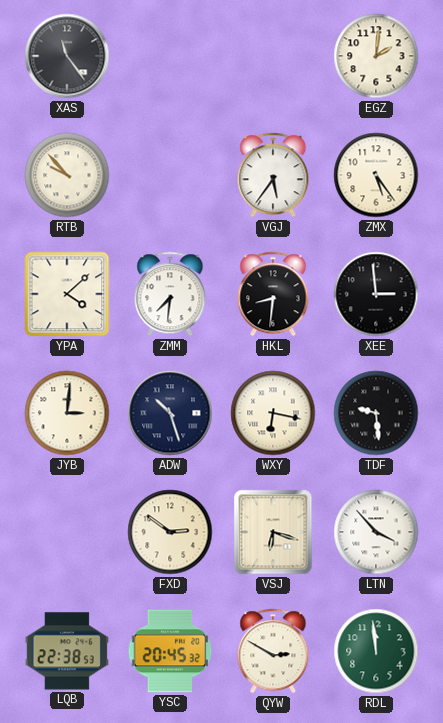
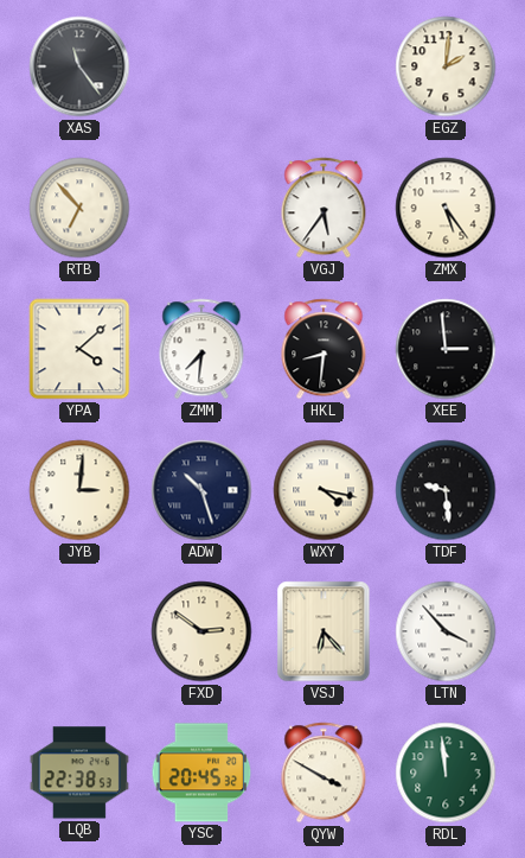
RTB: 9:53 -> 6:53 (79, 208)
WXY: 6:17 -> 4:17 (324, 490)
VSJ: 6:18 -> 6:23 (324, 631)
QYW: 2:50 -> 3:50 (324, 773)
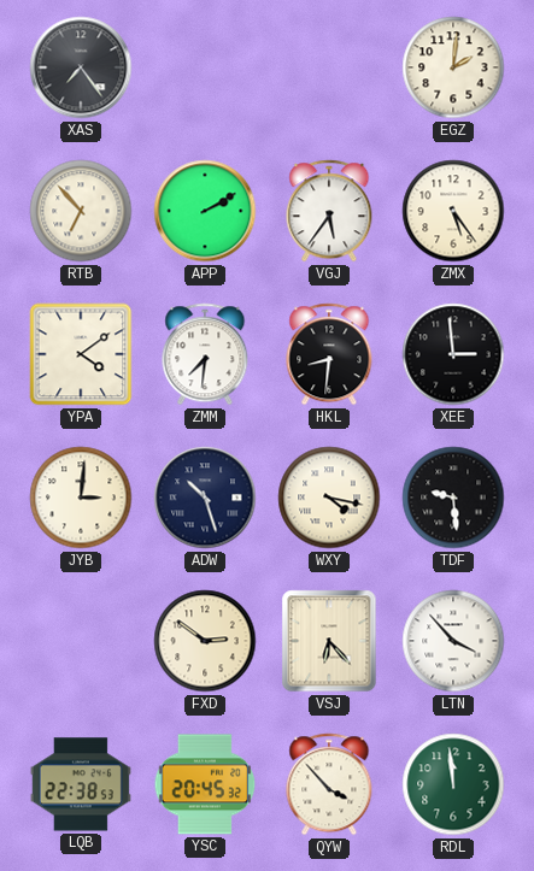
XAS: 11:24 -> 7:24 (81, 67)
APP: none -> 2:10 (205, 211)
YPA: 4:08 -> 4:09 (81, 354)
QYW: 3:50 -> 3:53 (329, 784)
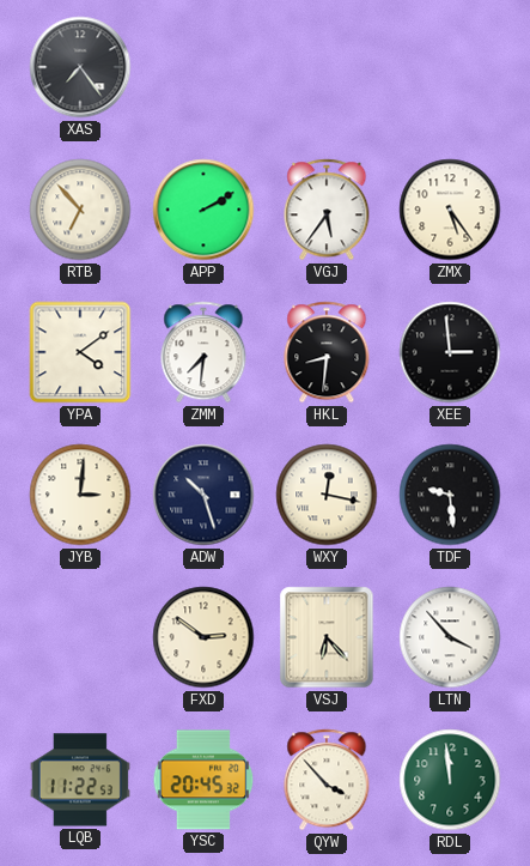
EGZ: 2:01 -> none (453, 67)
WXY: 4:17 -> 12:17 (327, 495)
LQB: 22:38 -> 11:22 (80, 780)
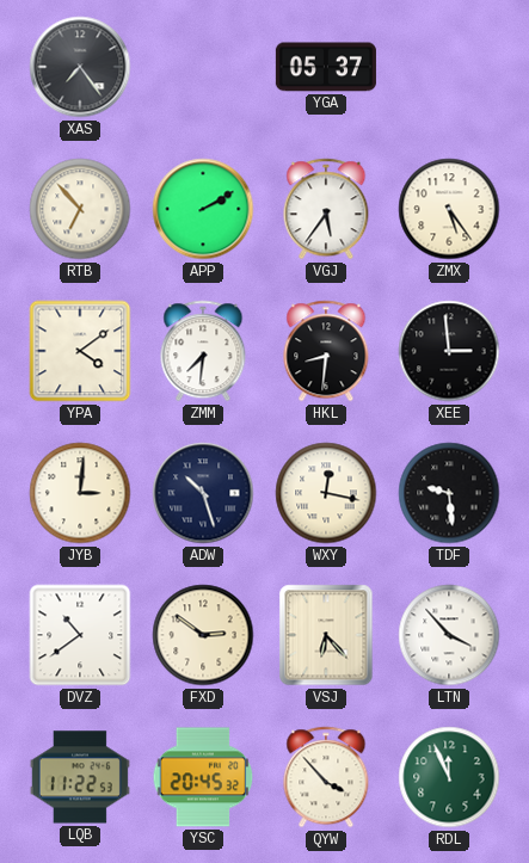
YGA: none -> 05:37 (326, 67)
DVZ: none -> 10:39 (80, 635)
RDL: 11:59 -> 11:56 (449, 777)
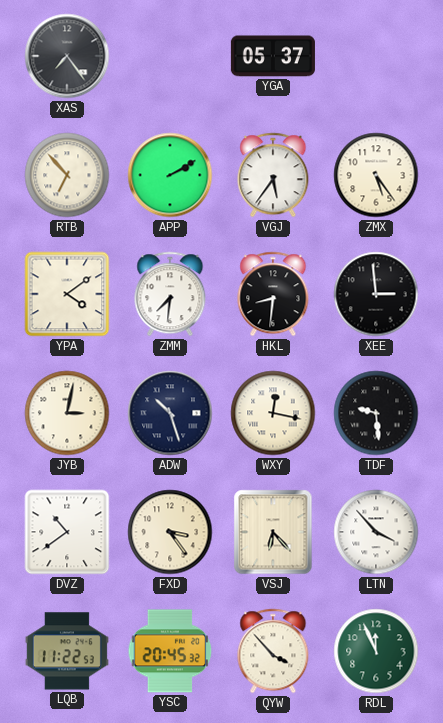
JYB: 3:01 -> 3:02 (67, 413)
FXD: 2:51 -> 3:24 (170, 532)
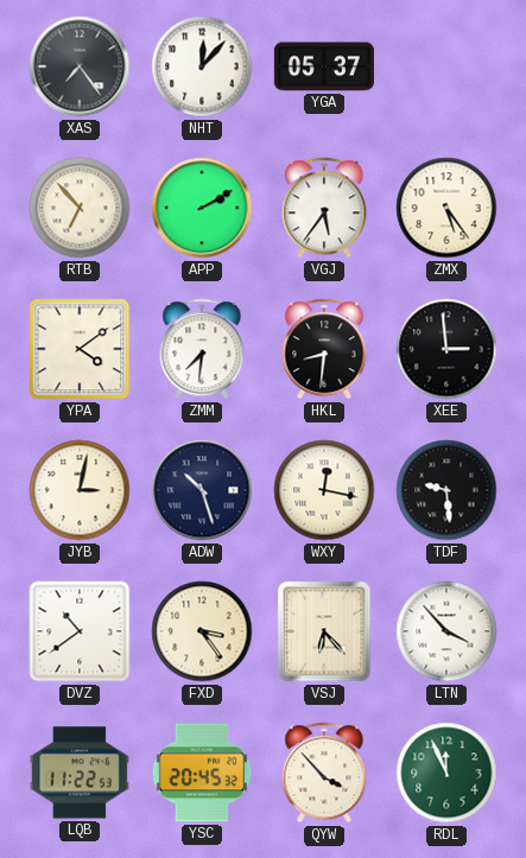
NHT: none -> 12:07 (202, 66)
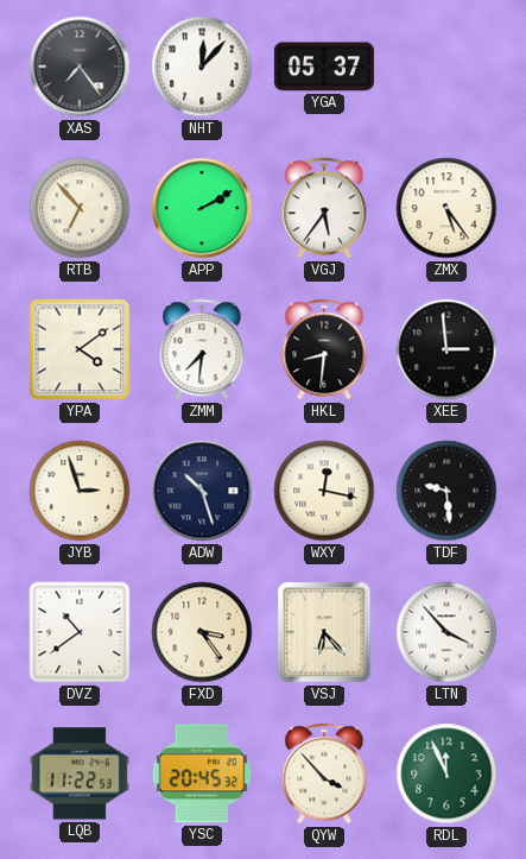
JYB: 3:02 -> 2:57 (80, 491)
